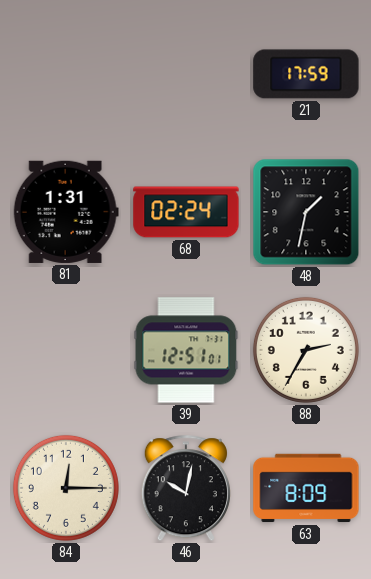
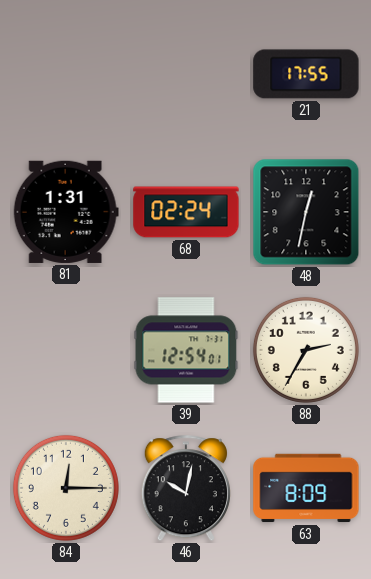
21: 17:59 -> 17:55 (306, 74)
48: 1:32 -> 12:32 (306, 212)
39: 12:51 -> 12:54 (186, 350)
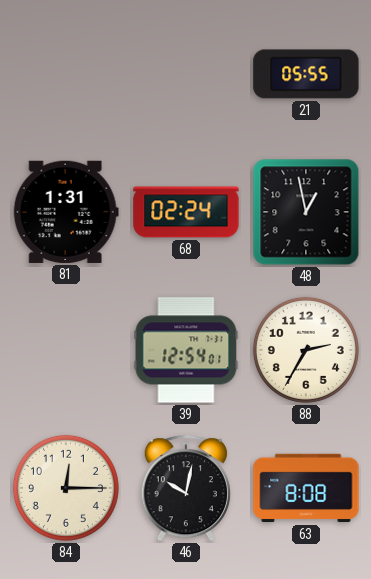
21: 17:55 -> 05:55 (306, 74)
48: 12:32 -> 12:58 (306, 212)
63: 8:09 -> 8:08 (306, 488)
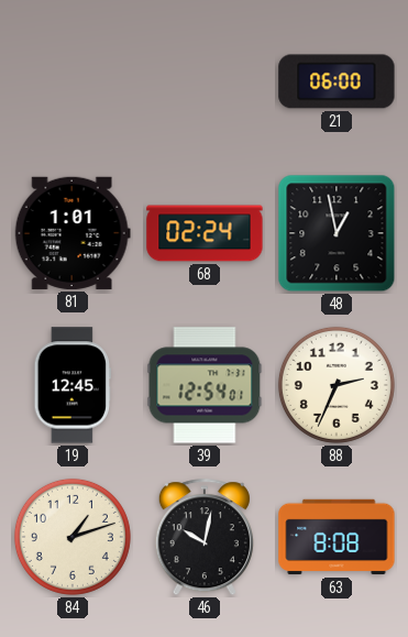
21: 05:55 -> 06:00 (337, 81)
81: 1:31 -> 1:01 (73, 233)
19: none -> 12:45 (73, 385)
88: 2:35 -> 2:34 (337, 385)
84: 12:15 -> 1:12 (73, 537)
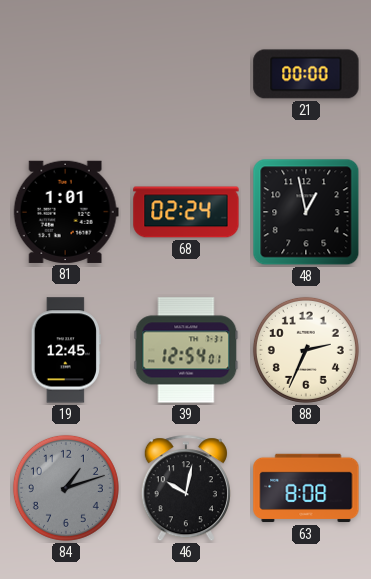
21: 06:00 -> 00:00 (306, 74)
84 dial: cream -> grey (66, 488)
